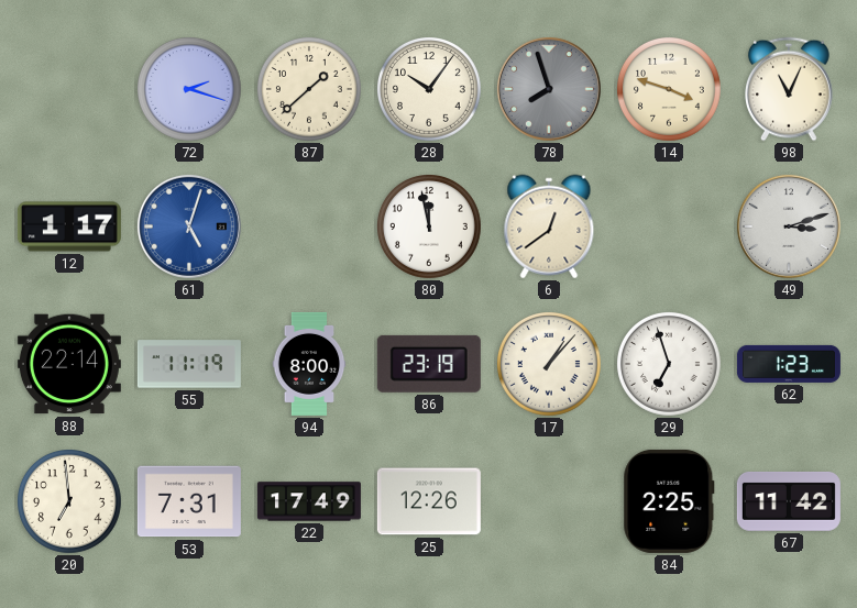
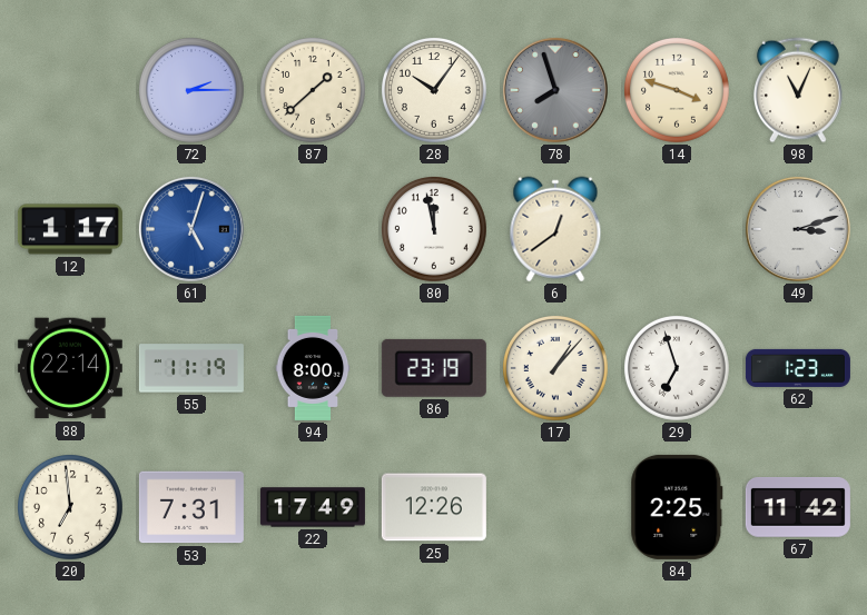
72: 2:18 -> 2:15 (193, 91)
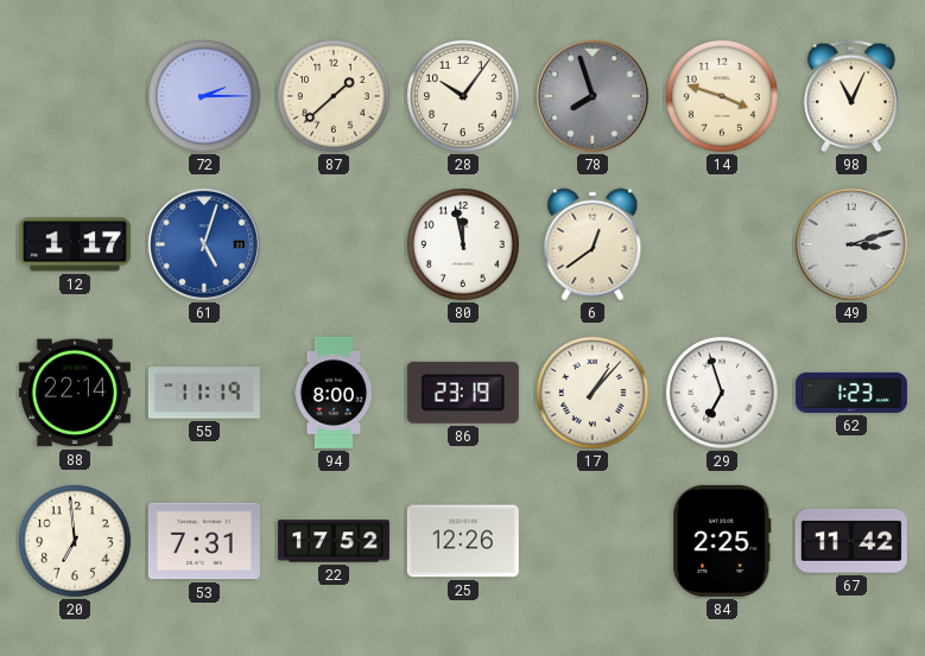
22: 17:49 -> 17:52 (334, 541)
